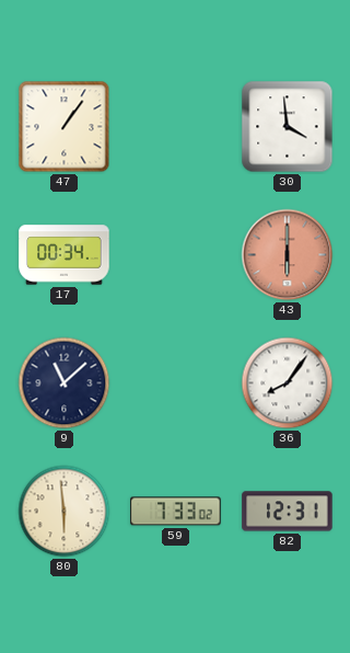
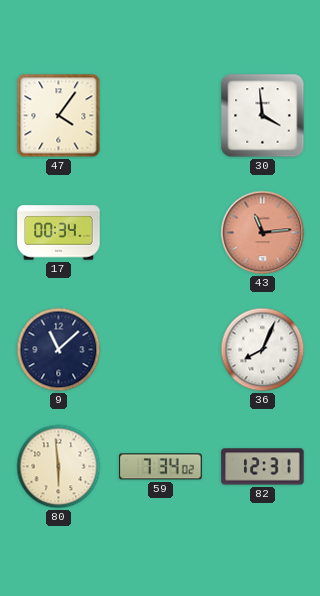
47: 1:06 -> 4:06 (59, 116)
43: 6:00 -> 11:14 (263, 233)
36: 8:06 -> 8:04 (263, 350)
59: 7:33 -> 7:34 (161, 467)
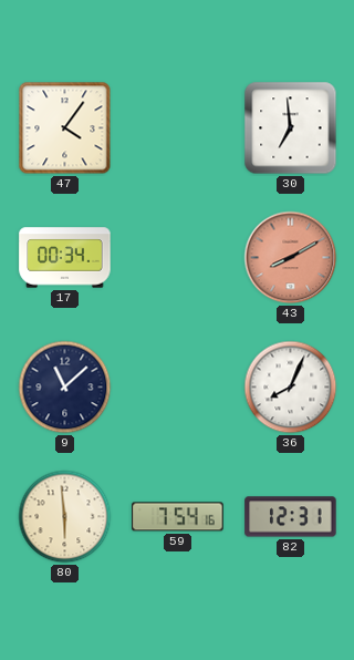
30: 3:59 -> 6:59 (291, 128)
43: 11:14 -> 8:10 (291, 258)
59: 7:34 -> 7:54 (178, 517)
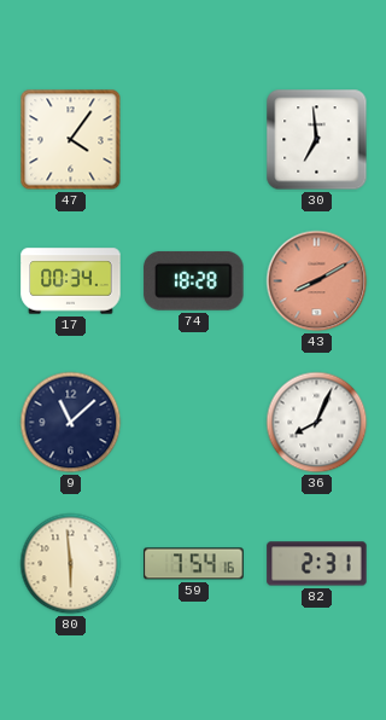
74: none -> 18:28 (194, 281)
82: 12:31 -> 2:31 (317, 564)
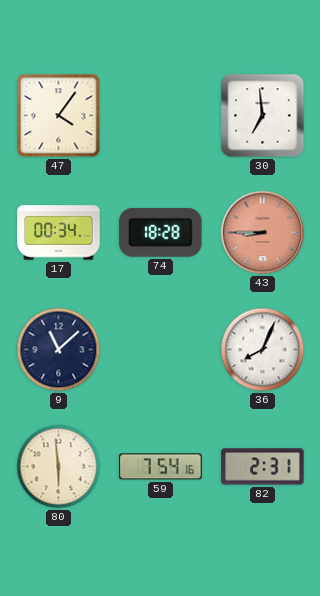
43: 8:10 -> 8:45 (263, 233)
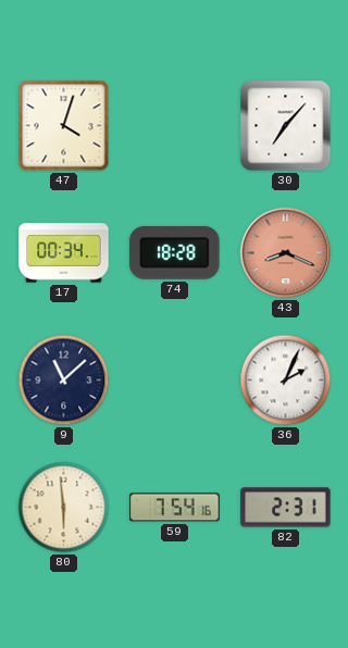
47: 4:06 -> 4:03 (64, 126)
30: 6:59 -> 7:07 (286, 126)
43: 8:45 -> 8:19 (286, 253)
36: 8:04 -> 2:04 (286, 381)
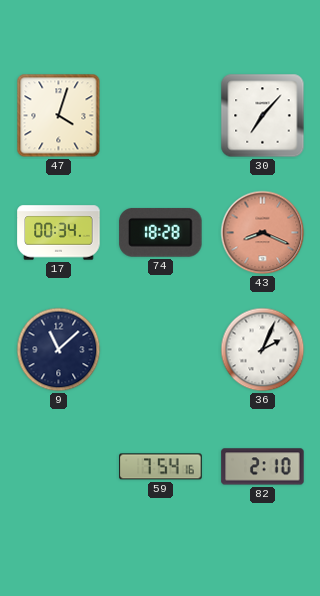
80: 5:59 -> none (64, 508)
82: 2:31 -> 2:10 (263, 467)
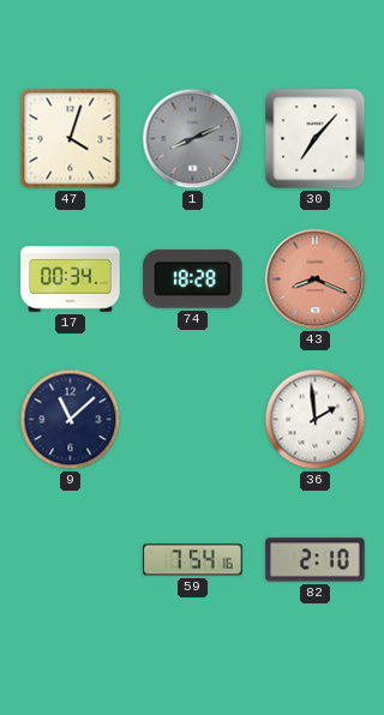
1: none -> 8:11 (193, 139)
36: 2:04 -> 1:59 (316, 420)
